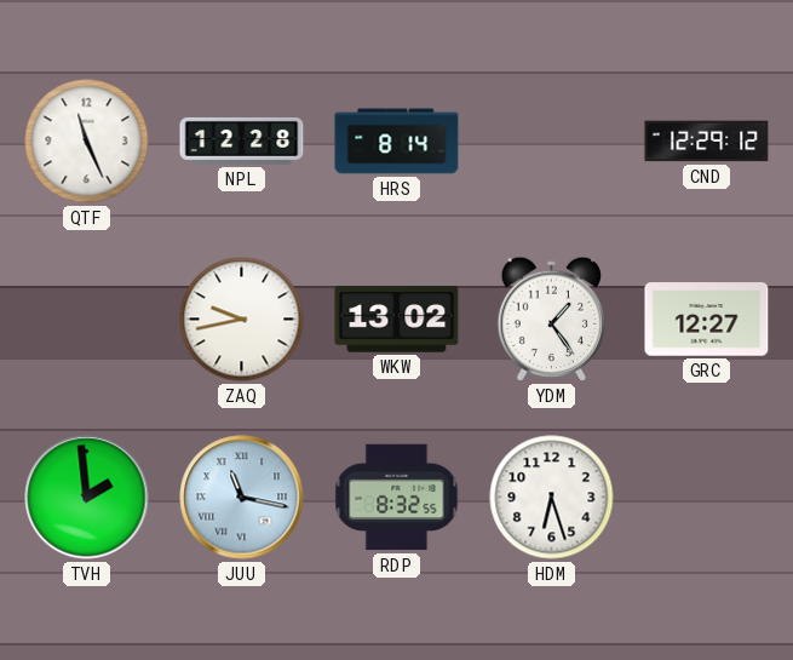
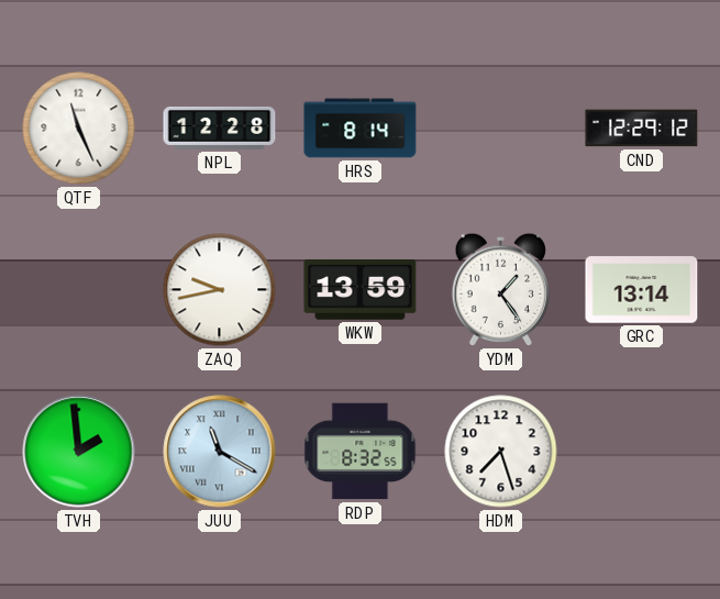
WKW: 13:02 -> 13:59 (361, 290)
GRC: 12:27 -> 13:14 (642, 290)
JUU: 11:17 -> 11:20 (220, 452)
HDM: 6:27 -> 7:27 (501, 452)
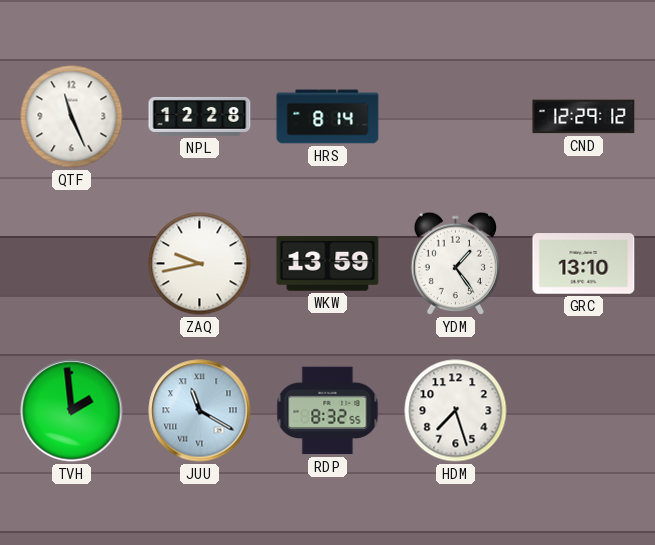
GRC: 13:14 -> 13:10 (584, 264)
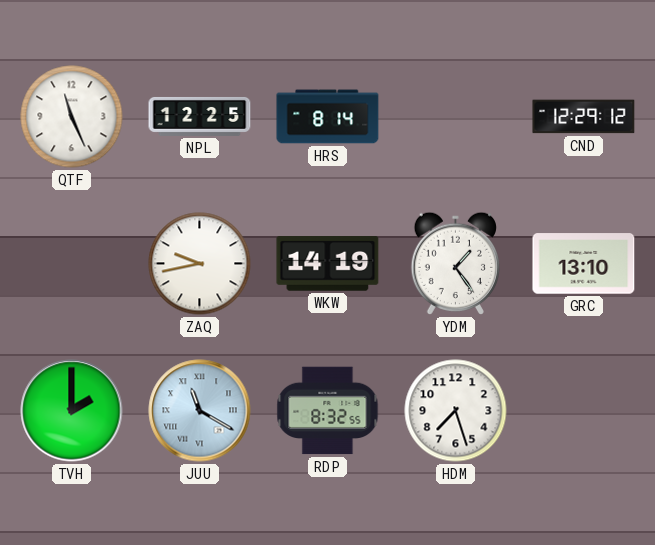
NPL: 12:28 -> 12:25 (200, 116)
WKW: 13:59 -> 14:19 (328, 264)
TVH: 1:59 -> 2:00 (72, 411)
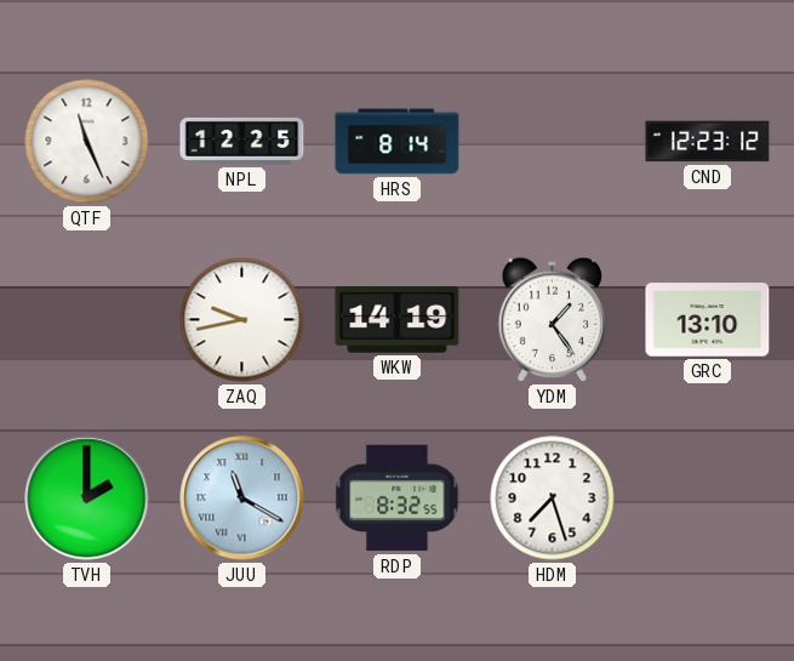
CND: 12:29 -> 12:23 (708, 142)
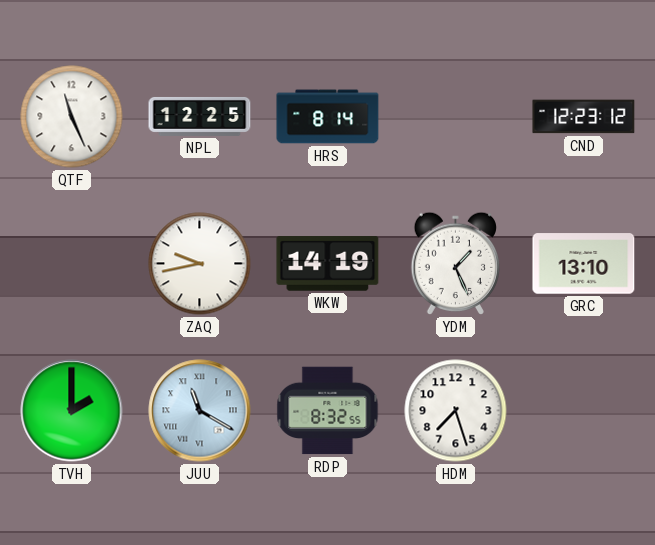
YDM: 1:24 -> 1:26 (455, 263)
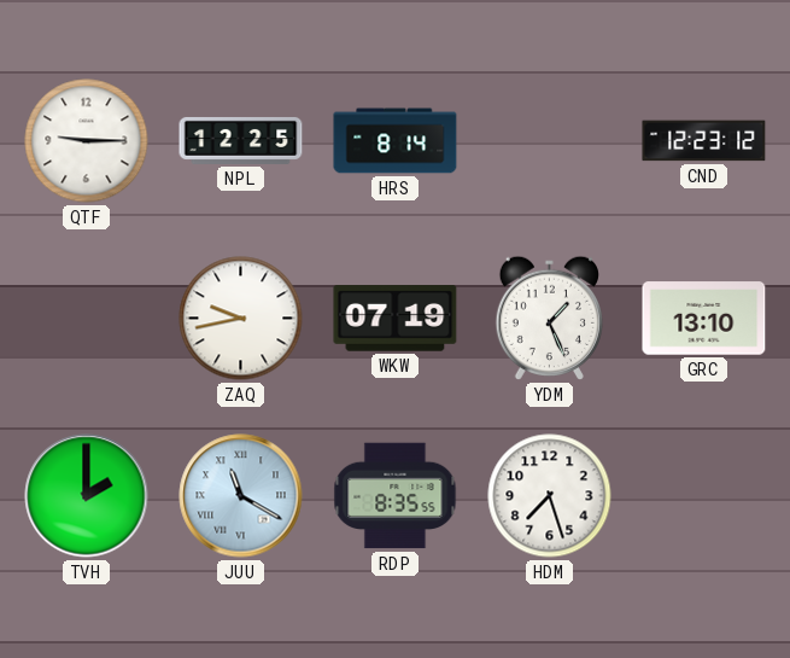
QTF: 11:26 -> 9:15 (87, 141)
WKW: 14:19 -> 07:19 (396, 319)
RDP: 8:32 -> 8:35 (396, 496)
